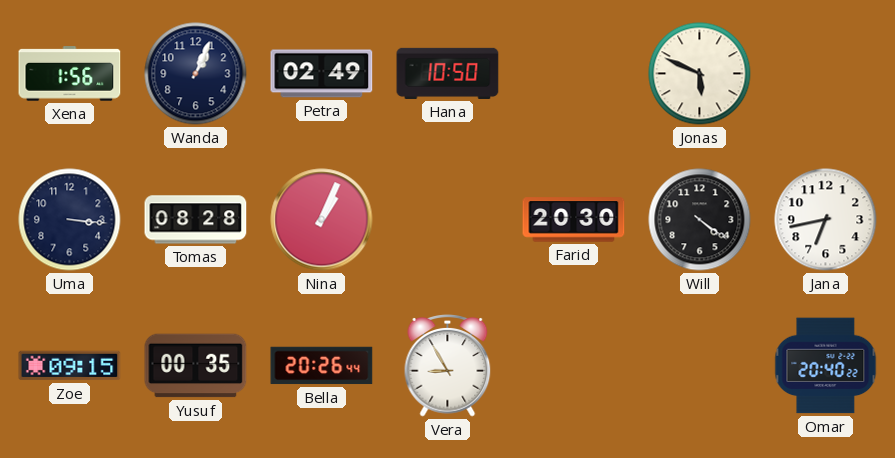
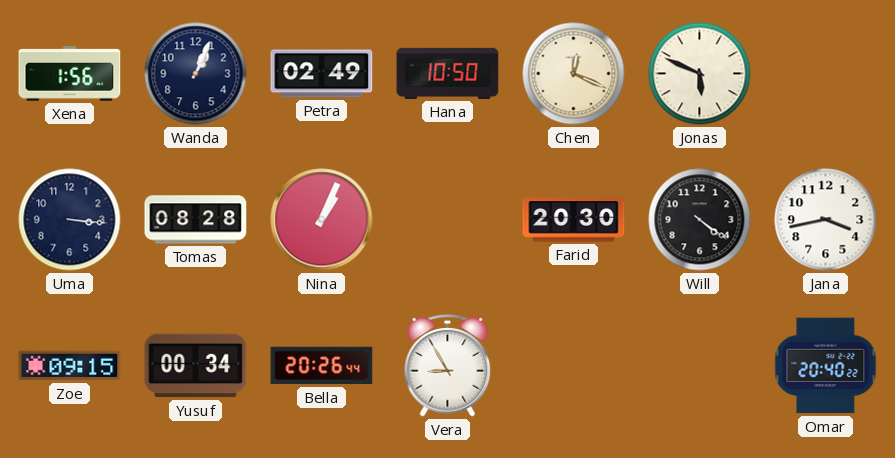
Chen: none -> 12:19 (574, 74)
Jana: 6:43 -> 3:43 (826, 220)
Yusuf: 00:35 -> 00:34 (196, 366)
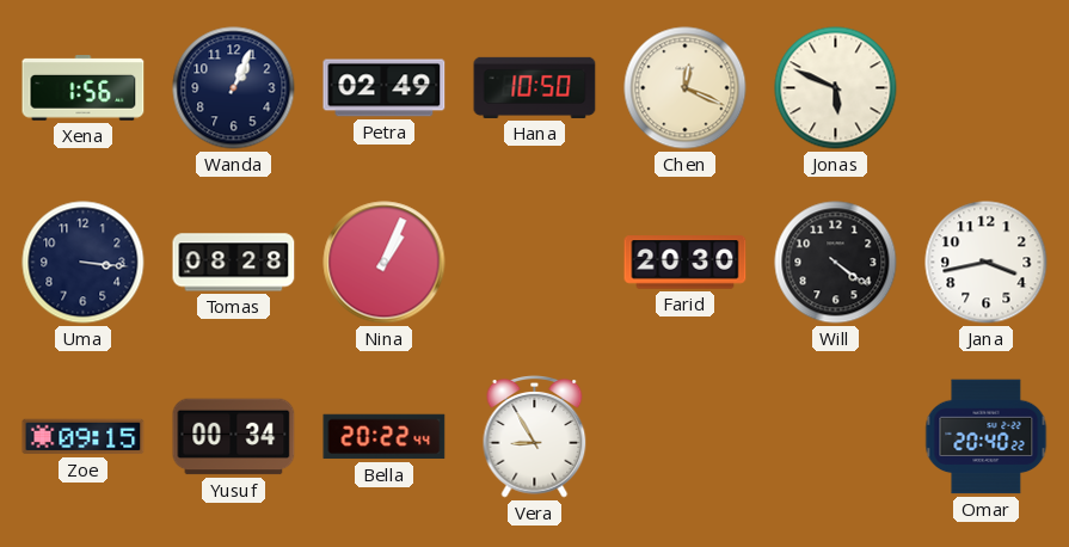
Bella: 20:26 -> 20:22 (385, 437)
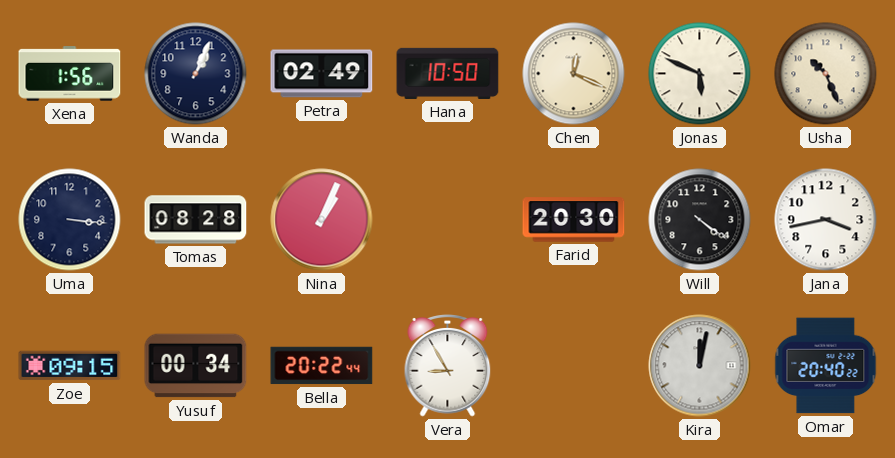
Usha: none -> 10:26 (826, 74)
Kira: none -> 12:02 (700, 366)
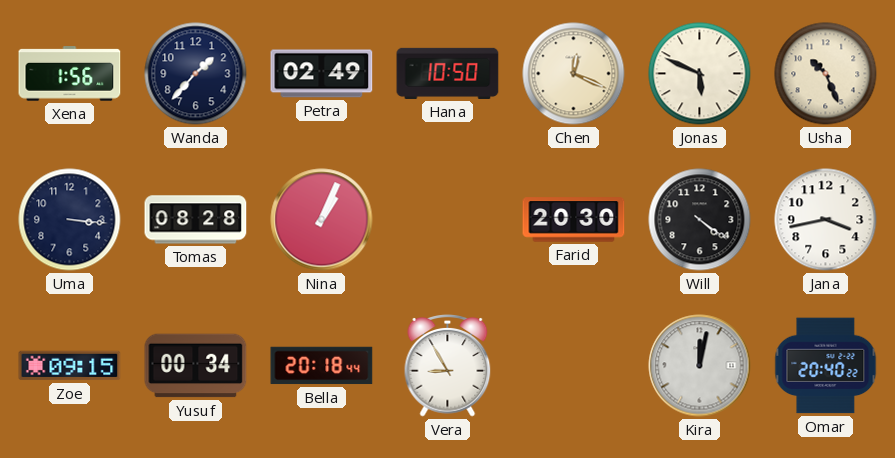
Wanda: 1:04 -> 1:37 (196, 74)
Bella: 20:22 -> 20:18 (322, 366)
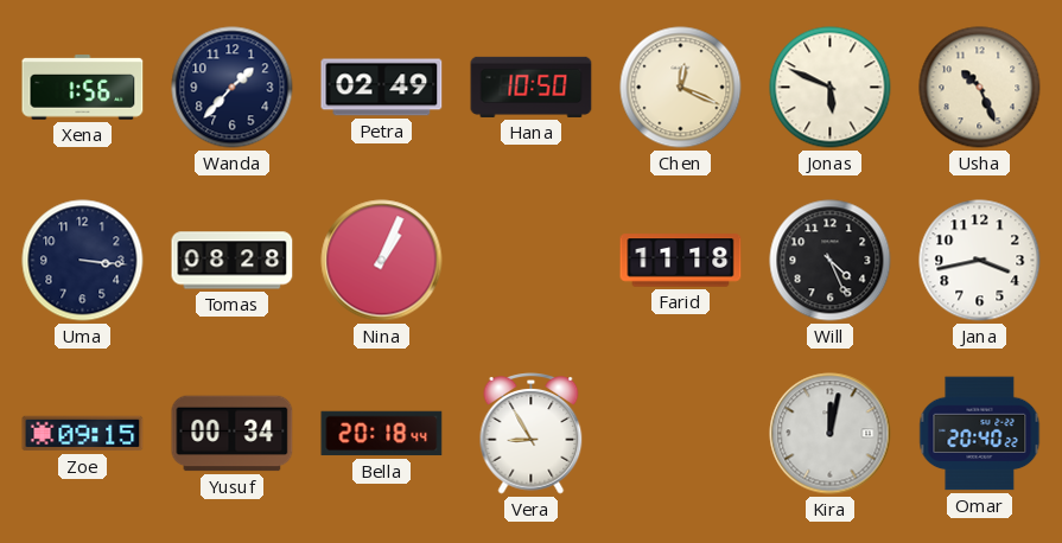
Farid: 20:30 -> 11:18 (681, 261)
Will: 4:21 -> 4:26 (831, 261)
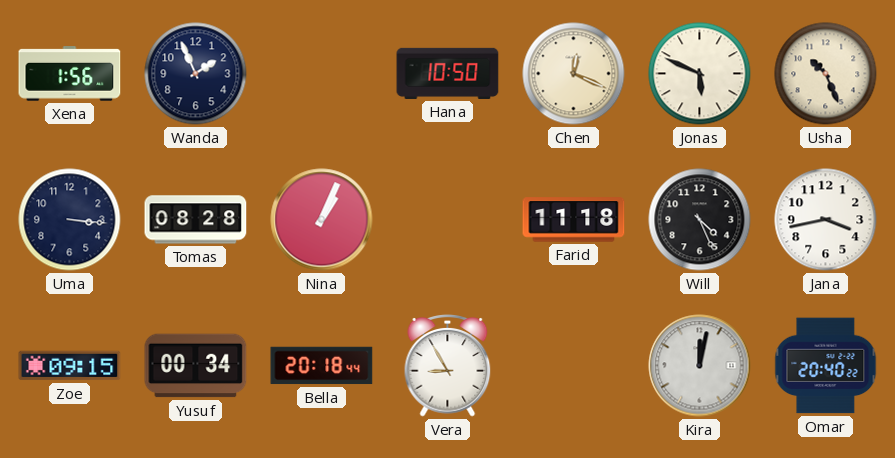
Wanda: 1:37 -> 1:56 (196, 74)
Petra: 02:49 -> none (382, 88)
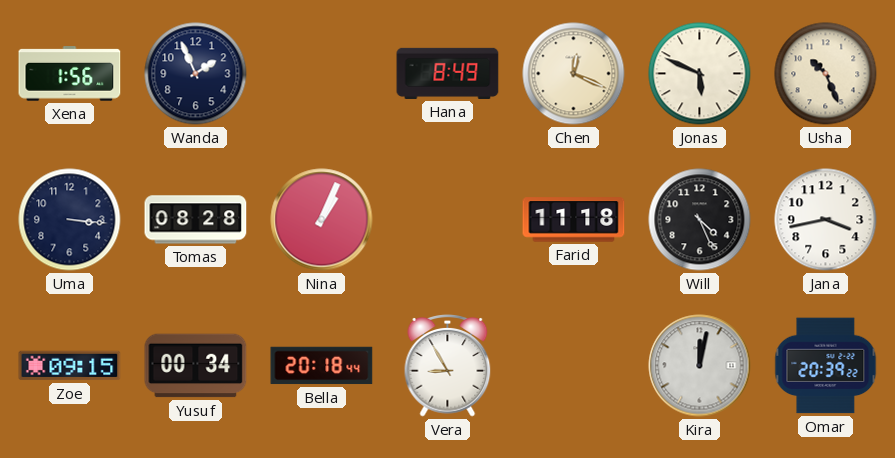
Hana: 10:50 -> 8:49 (448, 73)
Omar: 20:40 -> 20:39 (826, 366)
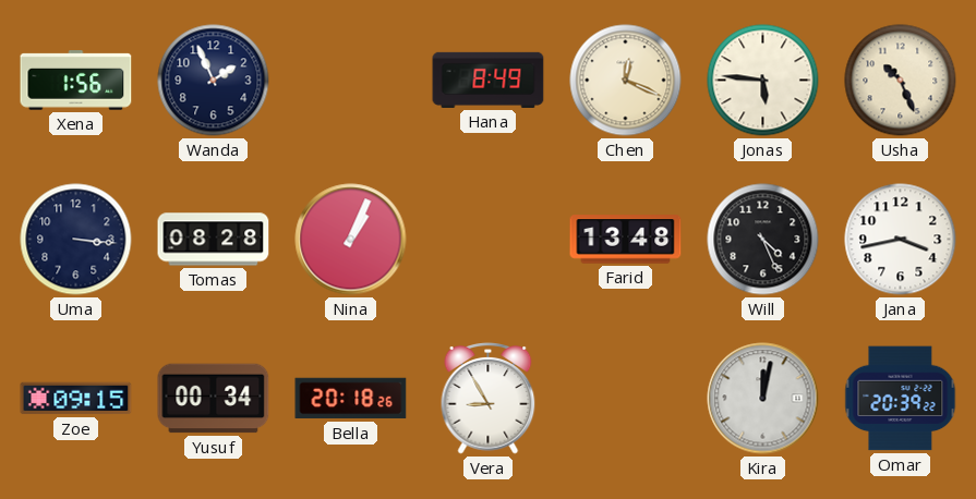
Jonas: 5:49 -> 5:46 (763, 81)
Farid: 11:18 -> 13:48 (626, 240)
Bella: 20:18:44 -> 20:18:26 (351, 399)
